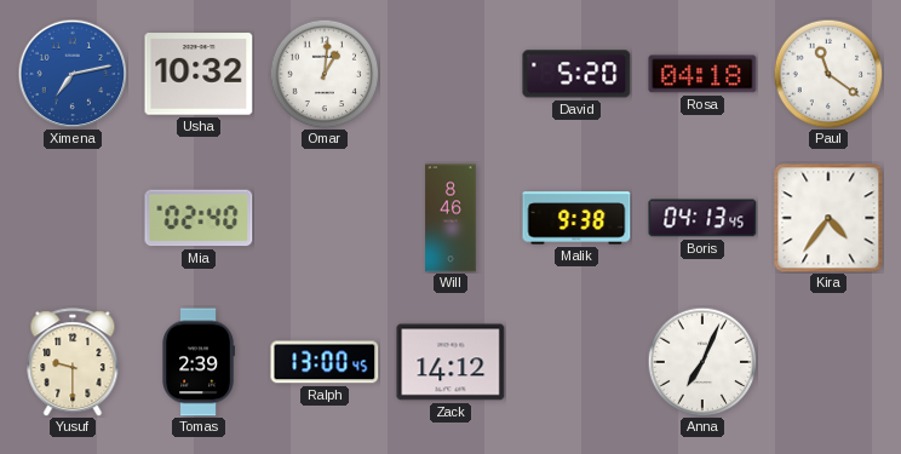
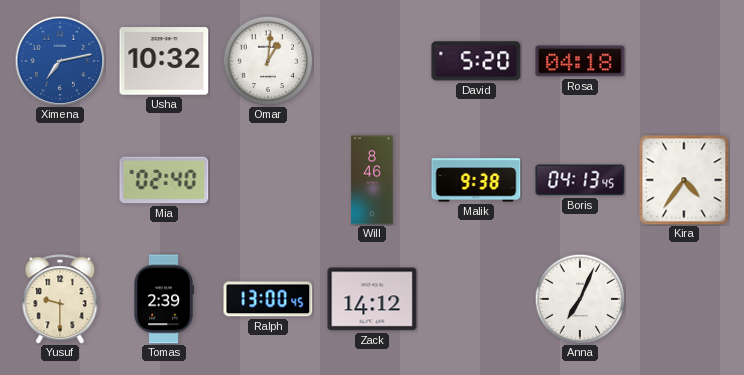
Paul: 11:21 -> none (828, 74)
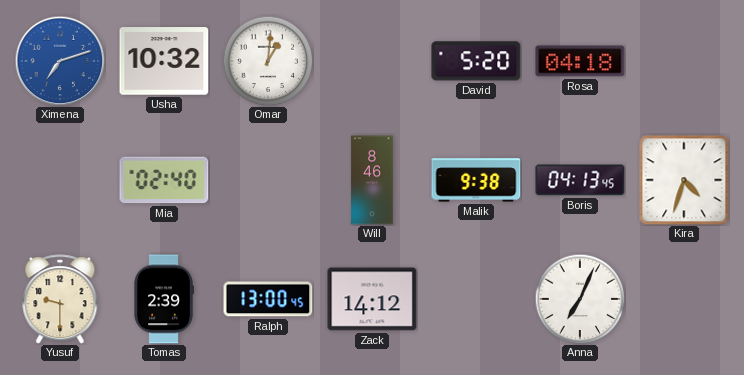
Ximena: 7:13 -> 7:12 (60, 61)
Kira: 4:36 -> 4:33 (684, 180)
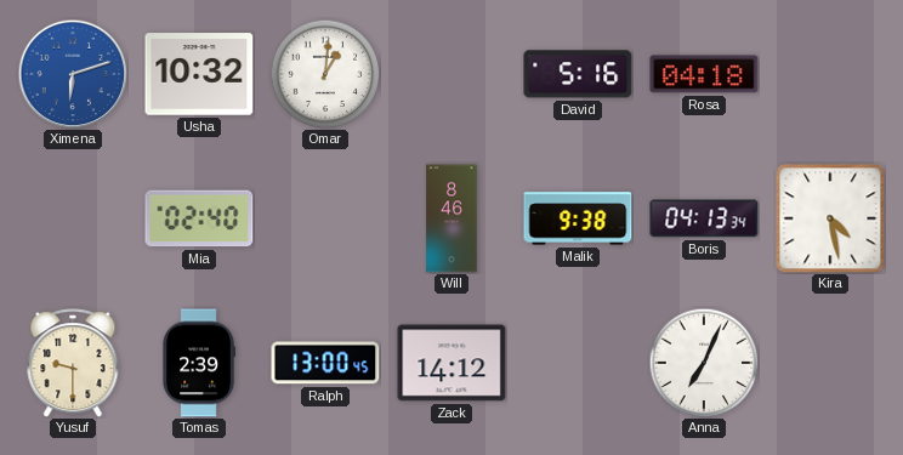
Ximena: 7:12 -> 6:12 (73, 74)
David: 5:20 -> 5:16 (578, 74)
Boris: 04:13:45 -> 04:13:34 (704, 218)
Kira: 4:33 -> 4:28 (830, 218)
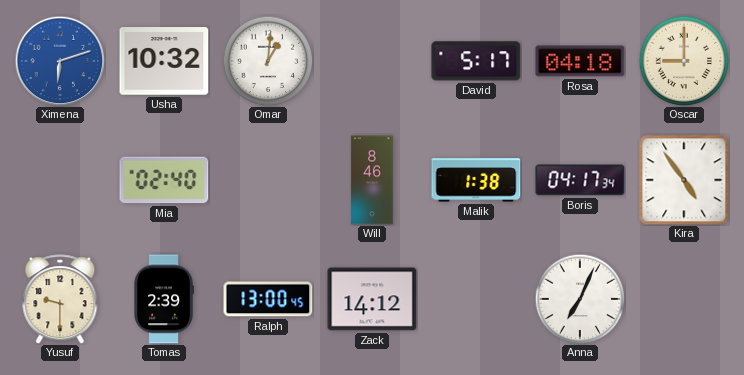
David: 5:16 -> 5:17 (476, 61)
Oscar: none -> 9:00 (684, 61)
Malik: 9:38 -> 1:38 (476, 180)
Boris: 04:13 -> 04:17 (580, 180)
Kira: 4:28 -> 4:54 (684, 180)
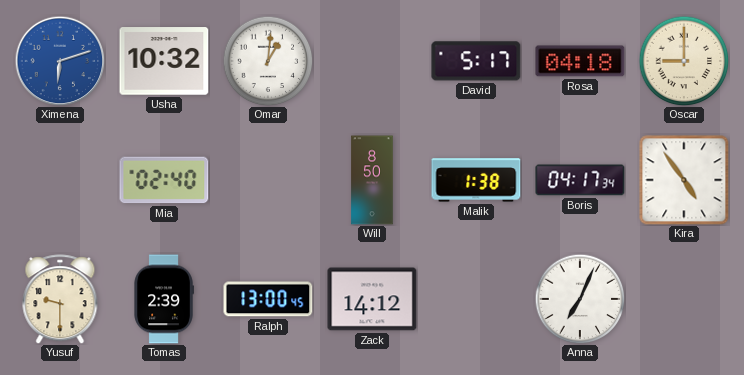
Will: 8:46 -> 8:50 (372, 180)
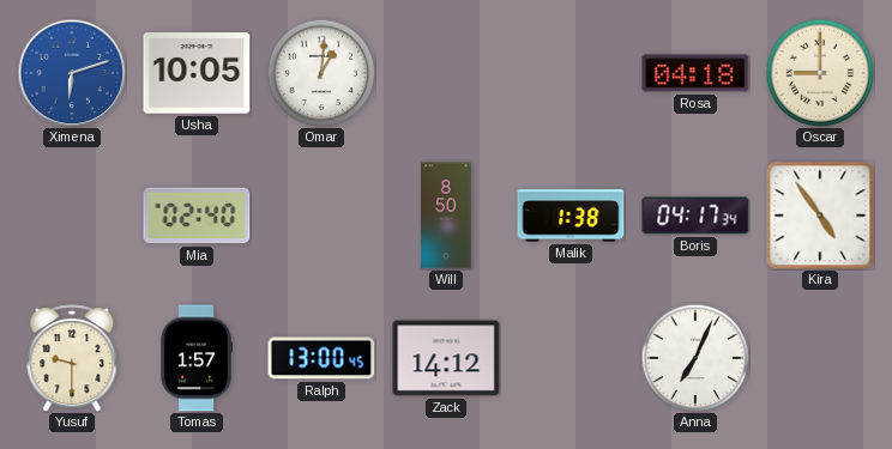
Usha: 10:32 -> 10:05 (197, 73)
David: 5:17 -> none (476, 61)
Tomas: 2:39 -> 1:57 (197, 358)
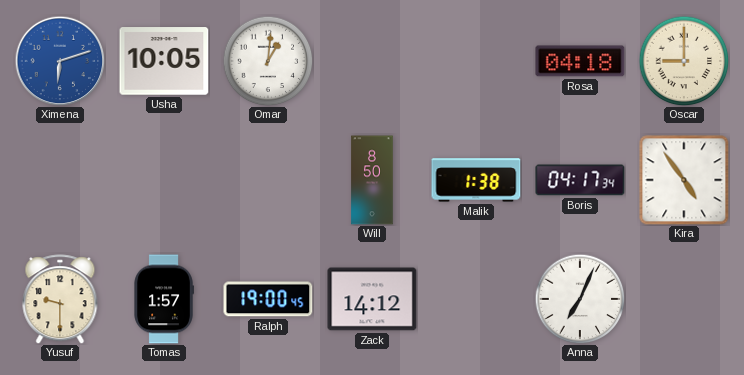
Mia: 02:40 -> none (197, 216)
Ralph: 13:00 -> 19:00 (268, 299)
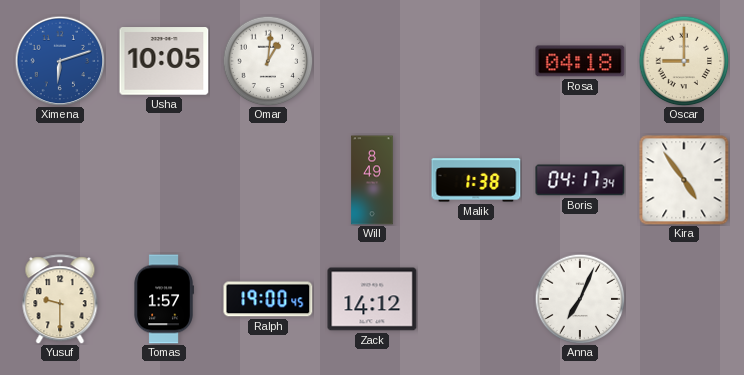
Will: 8:50 -> 8:49 (372, 180)
